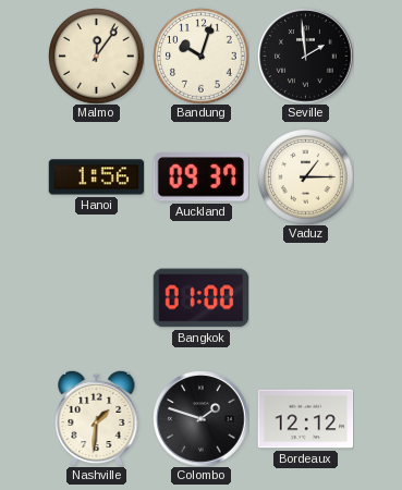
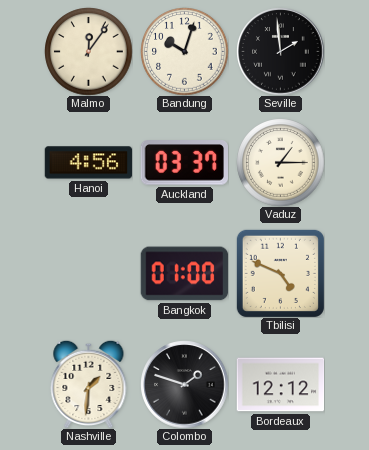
Hanoi: 1:56 -> 4:56 (88, 163)
Auckland: 09:37 -> 03:37 (184, 163)
Tbilisi: none -> 4:49 (280, 273)
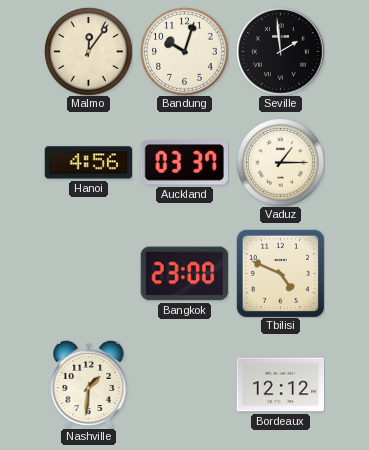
Bangkok: 01:00 -> 23:00 (184, 274)
Colombo: 1:48 -> none (184, 384)
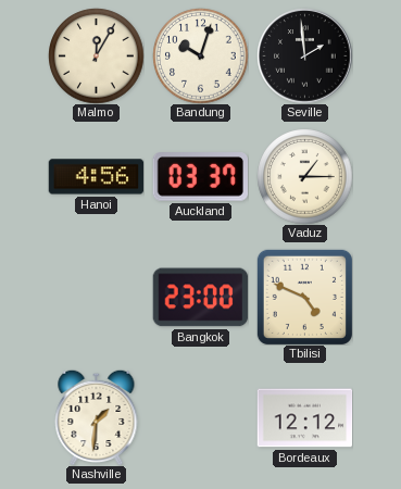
Malmo: 12:06 -> 12:05 (96, 55)
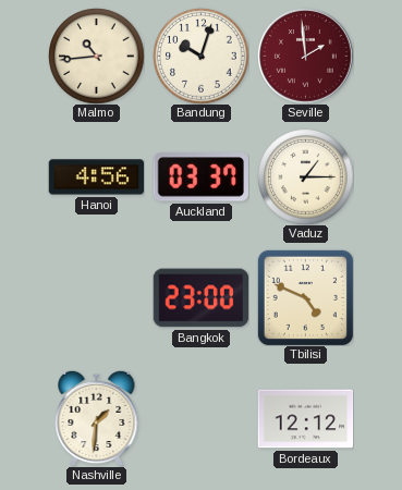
Malmo: 12:05 -> 10:44 (96, 56)
Seville dial: black -> burgundy (305, 56)
